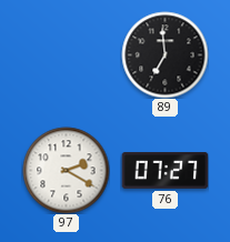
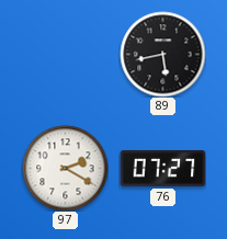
89: 6:59 -> 5:43 (162, 54)
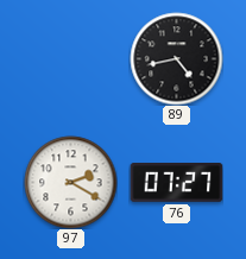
89: 5:43 -> 4:43 (176, 58)
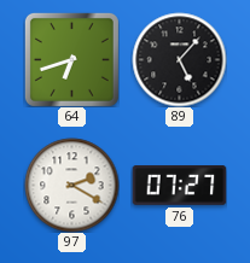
64: none -> 6:42 (71, 59)
89: 4:43 -> 5:07 (179, 59)
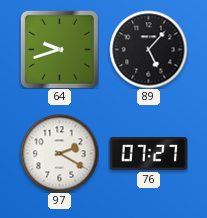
64: 6:42 -> 9:42 (59, 49)
